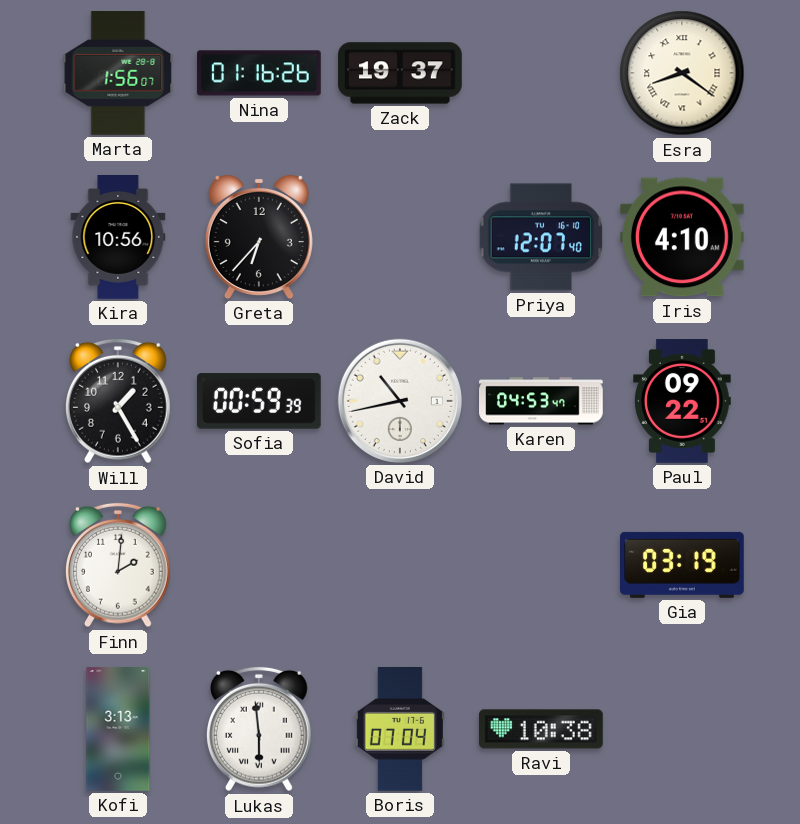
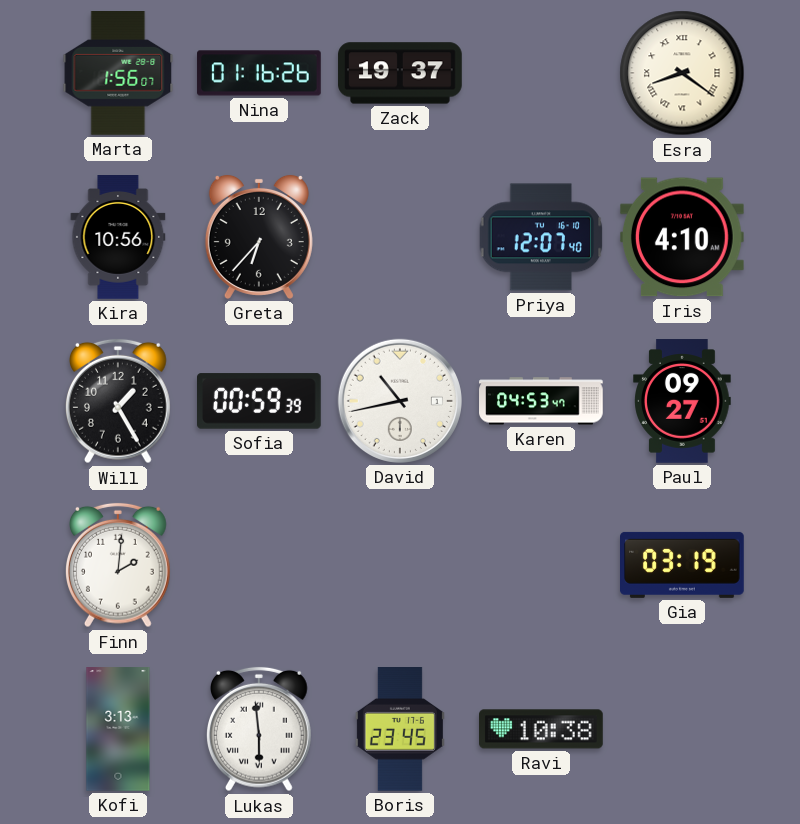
Paul: 09:22 -> 09:27 (682, 401)
Boris: 07:04 -> 23:45 (400, 730)
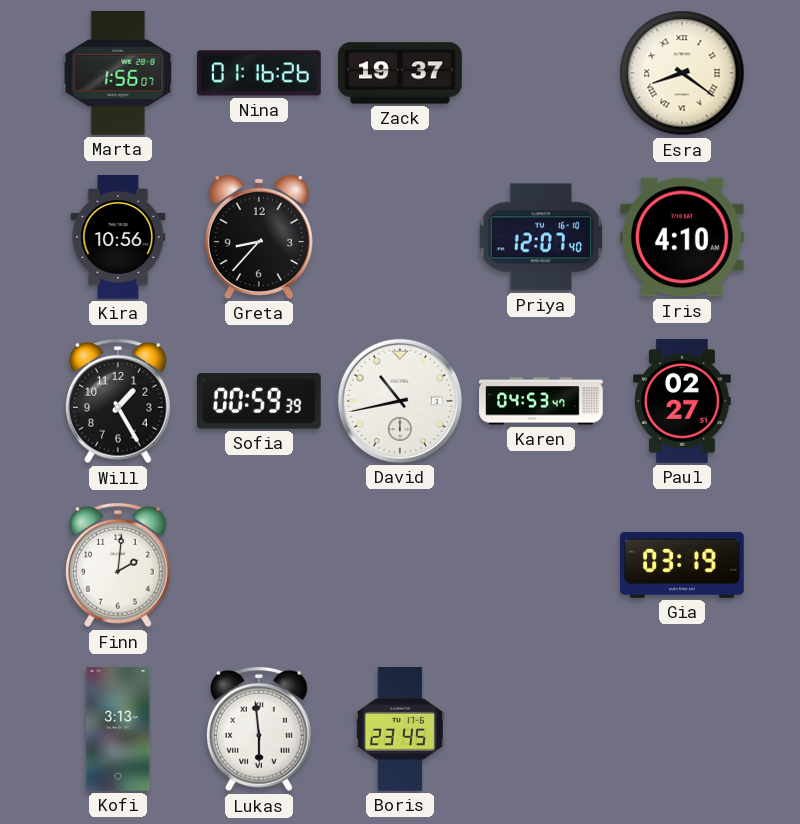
Greta: 6:37 -> 8:37 (259, 237)
Paul: 09:27 -> 02:27 (682, 401)
Ravi: 10:38 -> none (542, 729)
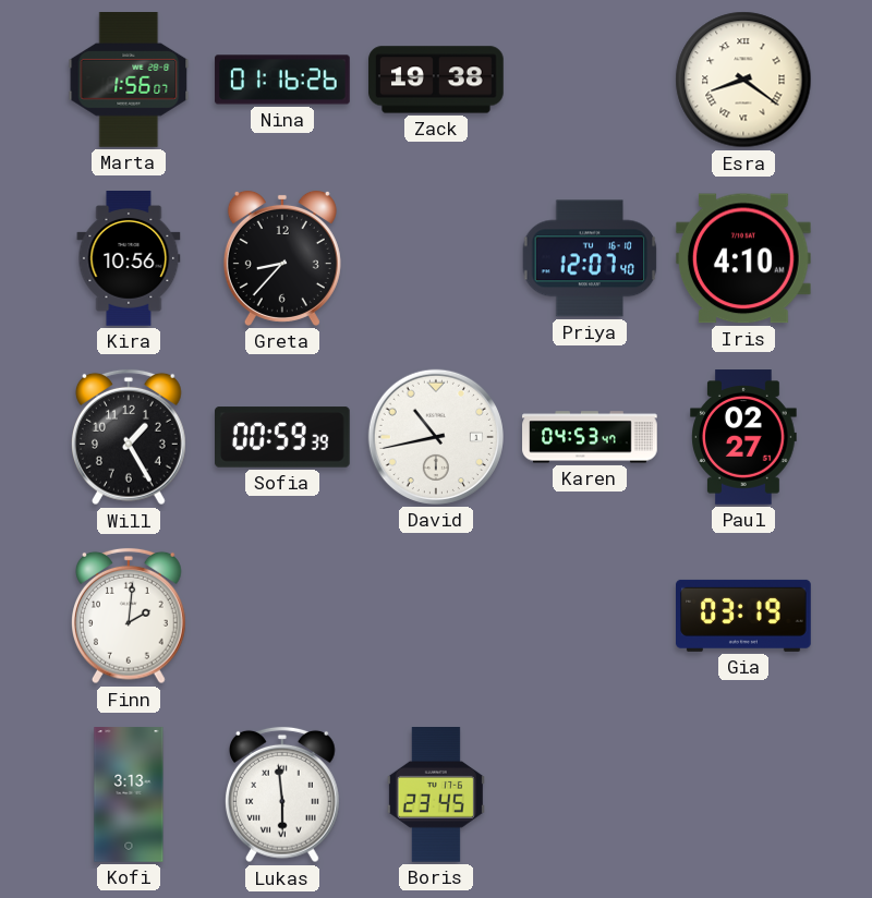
Zack: 19:37 -> 19:38 (436, 80)
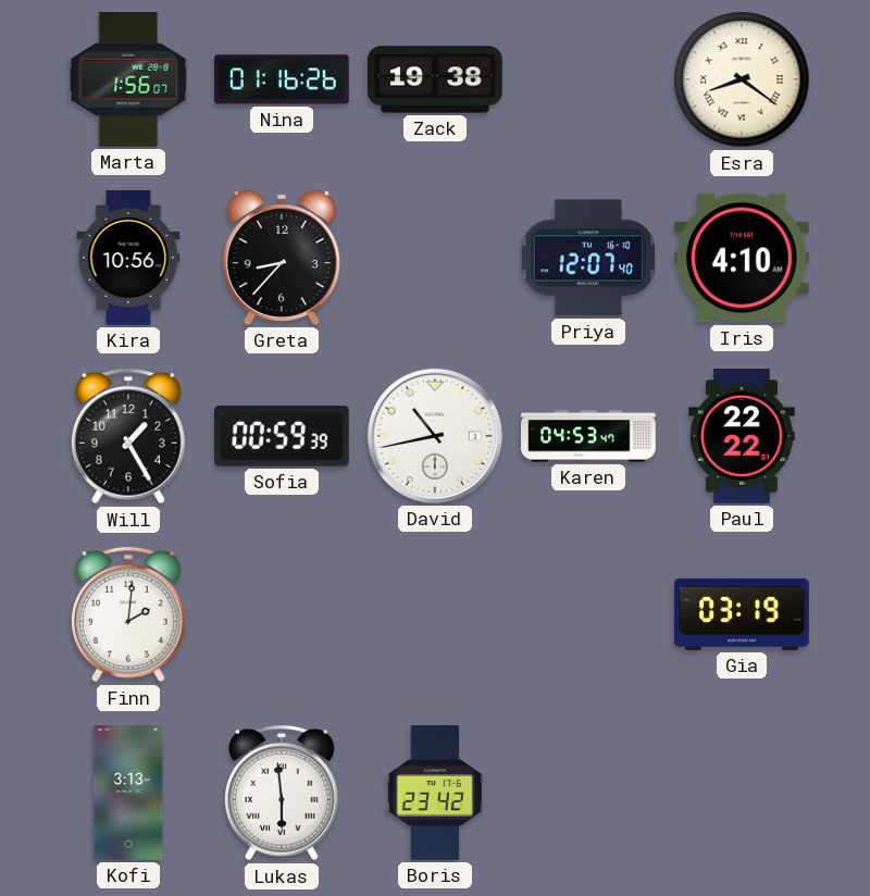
Paul: 02:27 -> 22:22 (742, 436)
Boris: 23:45 -> 23:42 (435, 794)
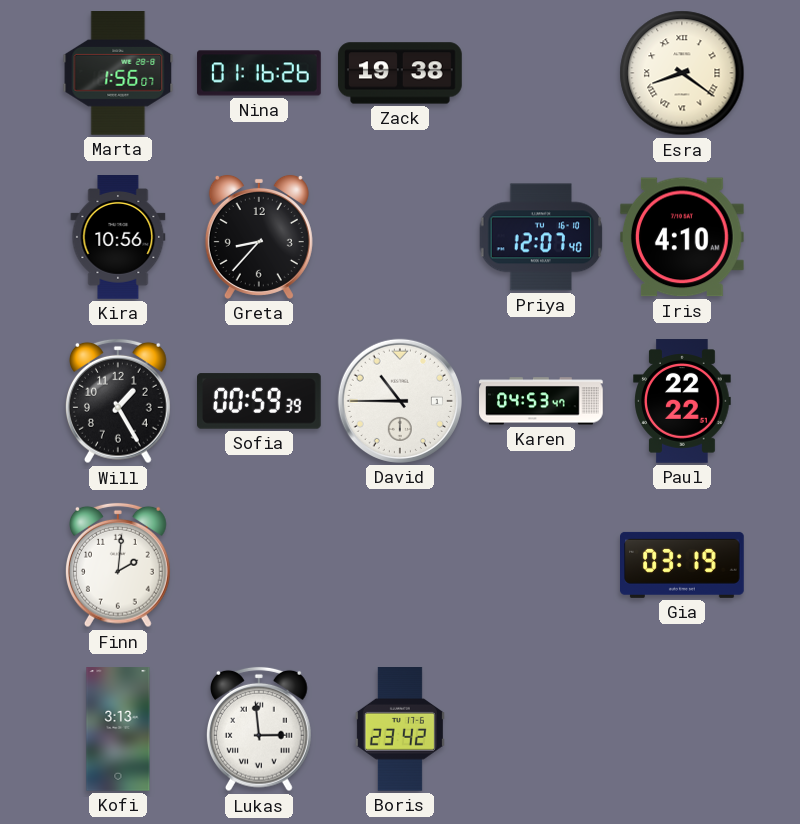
David: 10:43 -> 10:45 (400, 401)
Lukas: 5:59 -> 2:59 (260, 729)
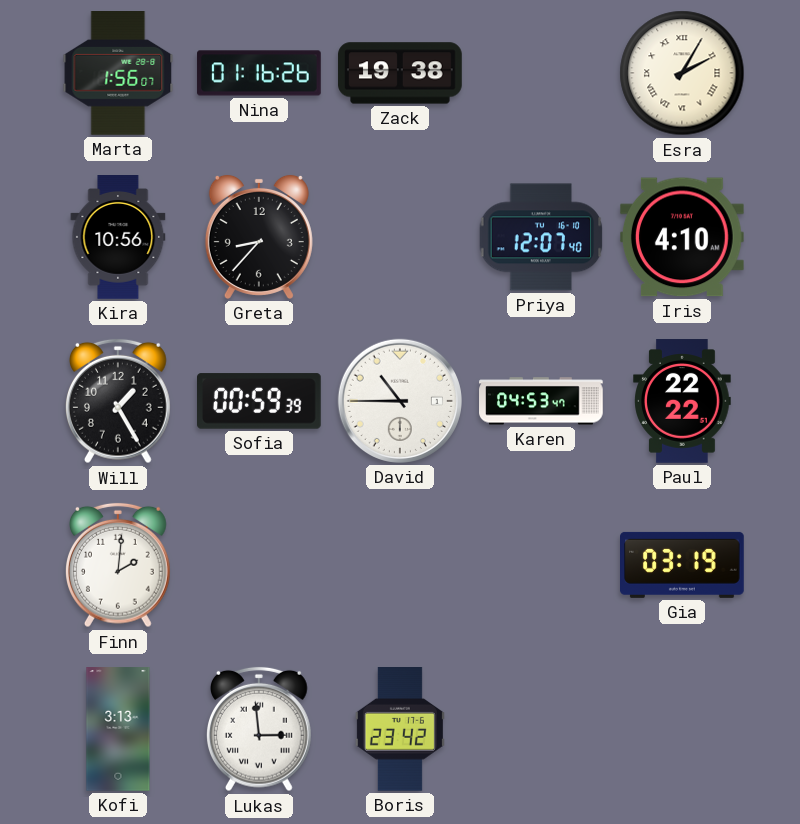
Esra: 8:21 -> 2:05 (682, 73)
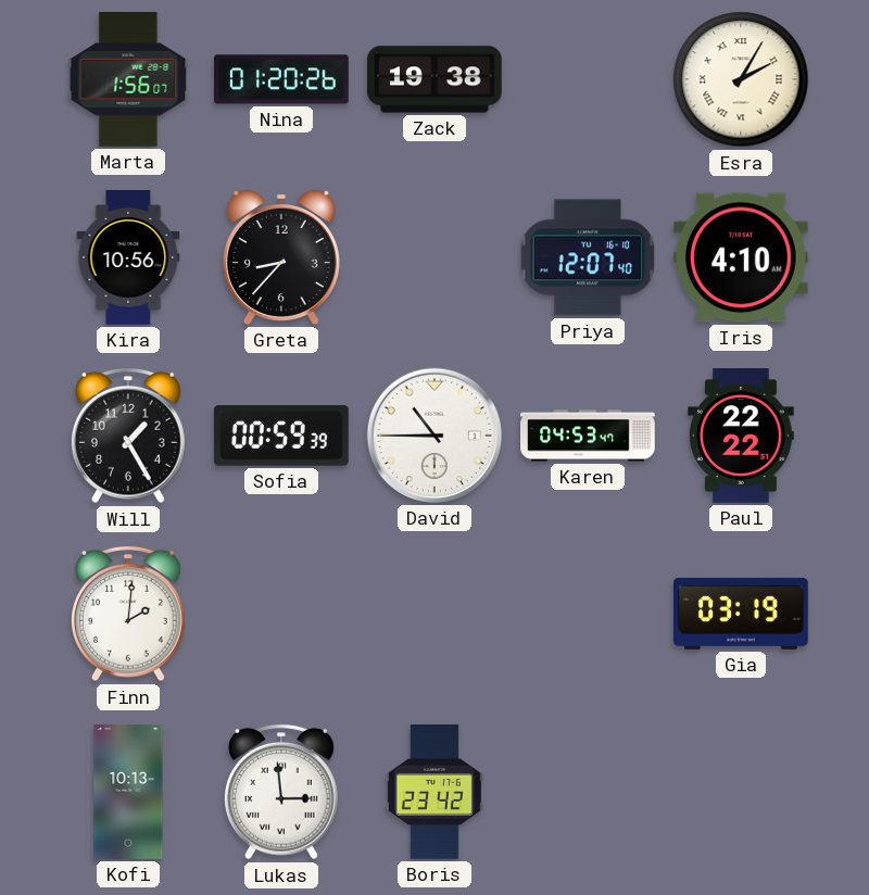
Nina: 01:16 -> 01:20 (281, 79)
Kofi: 3:13 -> 10:13 (128, 792)
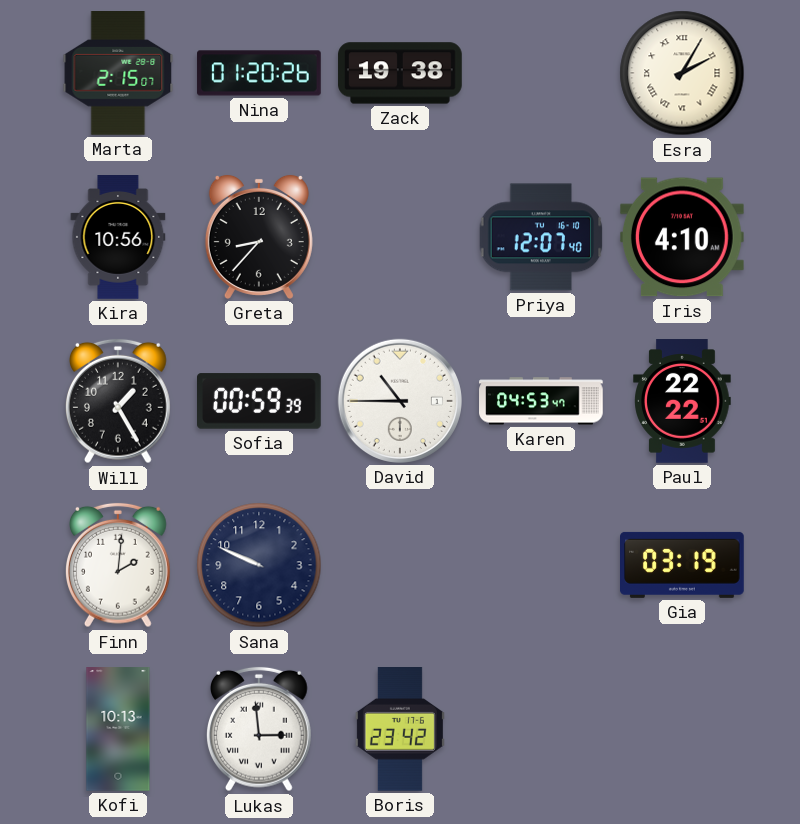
Marta: 1:56 -> 2:15 (118, 74)
Sana: none -> 9:49 (259, 565)
